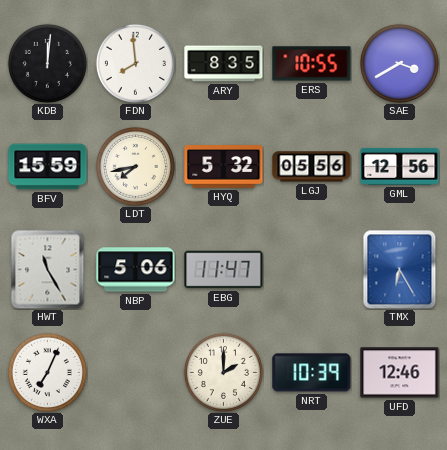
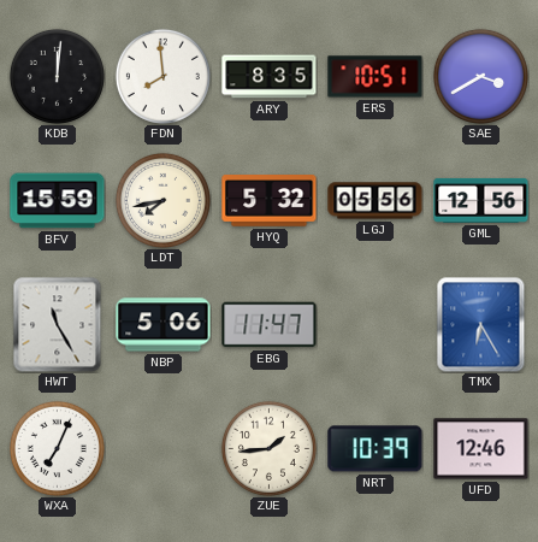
ERS: 10:55 -> 10:51 (376, 77)
ZUE: 2:00 -> 1:44 (268, 448)
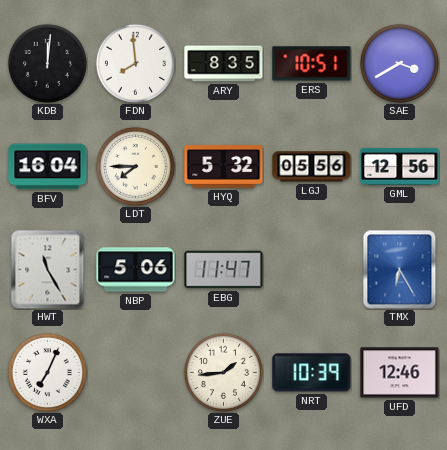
BFV: 15:59 -> 16:04 (48, 167)
LDT: 7:43 -> 7:45 (135, 166)
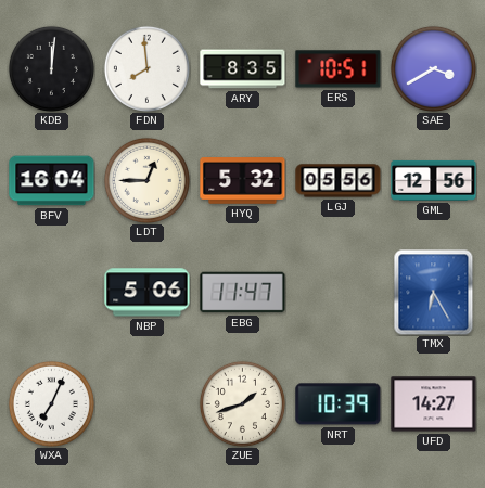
LDT: 7:45 -> 12:45 (146, 180)
HWT: 11:25 -> none (48, 269)
ZUE: 1:44 -> 1:42 (242, 403)
UFD: 12:46 -> 14:27 (434, 404)
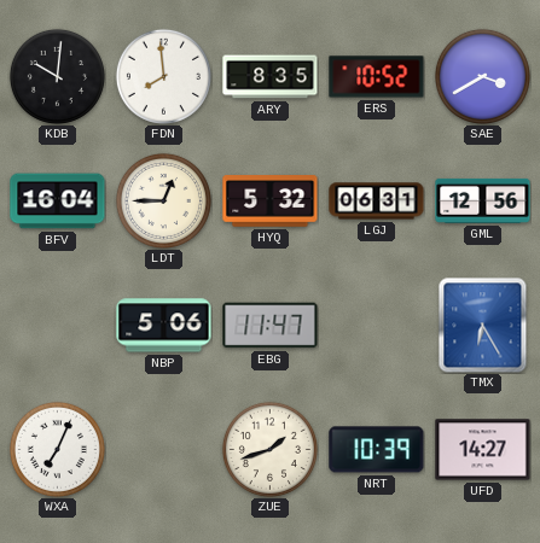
KDB: 12:01 -> 10:01 (57, 76)
ERS: 10:51 -> 10:52 (377, 77)
LGJ: 05:56 -> 06:31 (377, 202)
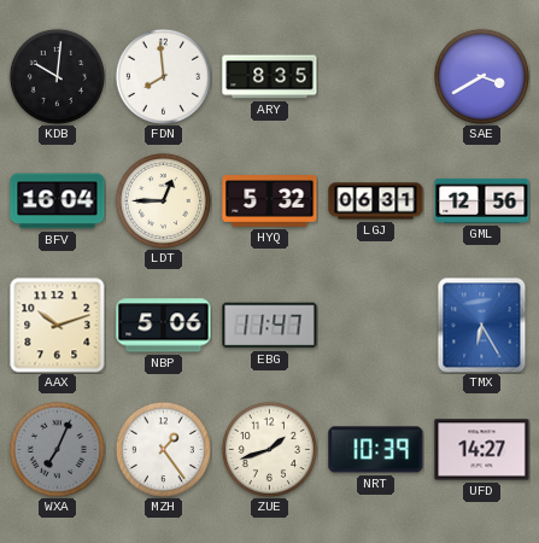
ERS: 10:52 -> none (377, 77)
AAX: none -> 10:12 (58, 326)
WXA dial: white -> grey (57, 449)
MZH: none -> 1:24 (163, 449)
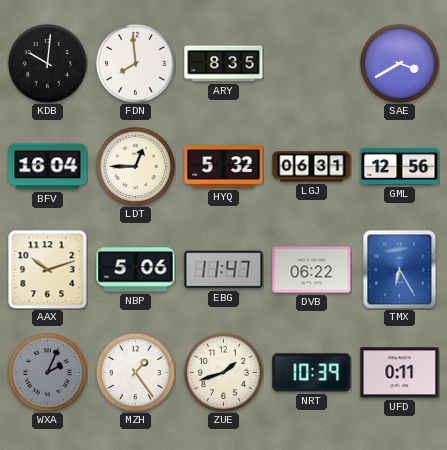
DVB: none -> 06:22 (312, 270)
WXA: 7:04 -> 2:04 (47, 372)
UFD: 14:27 -> 0:11 (400, 373)
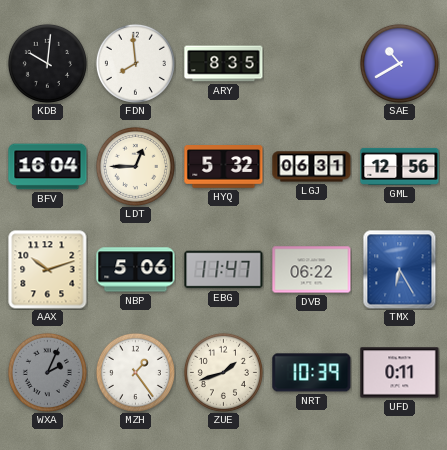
SAE: 3:40 -> 10:40 (399, 63)
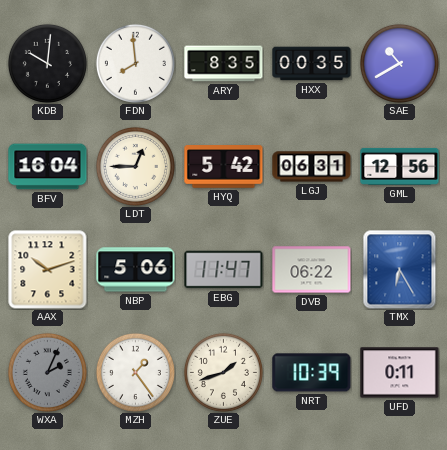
HXX: none -> 00:35 (312, 64)
HYQ: 5:32 -> 5:42 (224, 167)
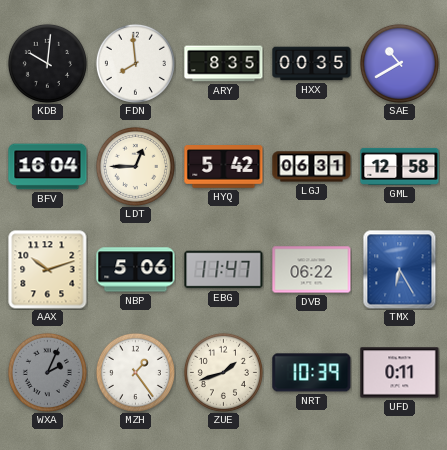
GML: 12:56 -> 12:58 (400, 166)
